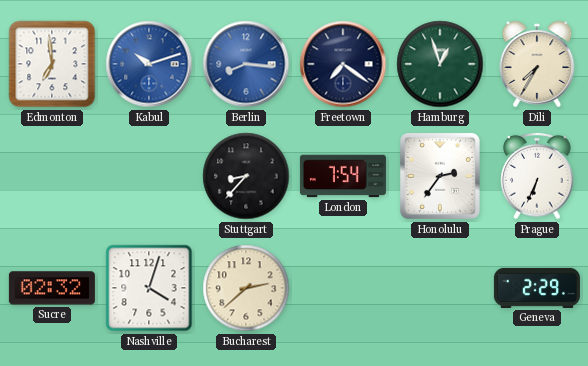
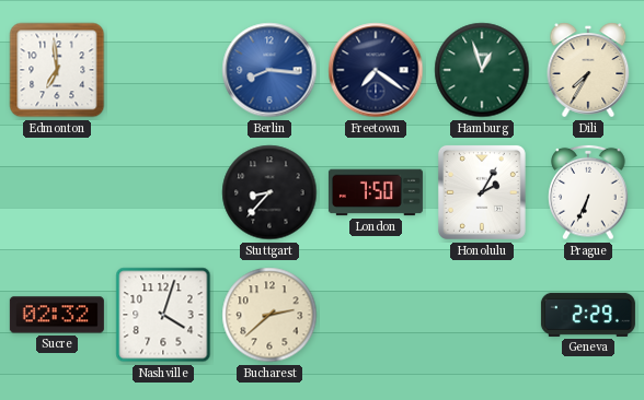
Kabul: 10:12 -> none (149, 64)
London: 7:54 -> 7:50 (376, 192)
Honolulu: 2:36 -> 2:05 (482, 192)
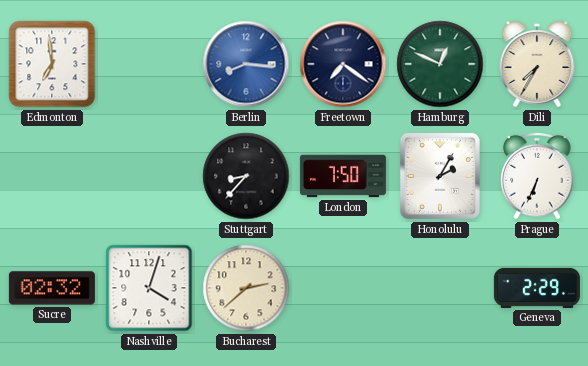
Hamburg: 12:57 -> 12:49 (440, 64)
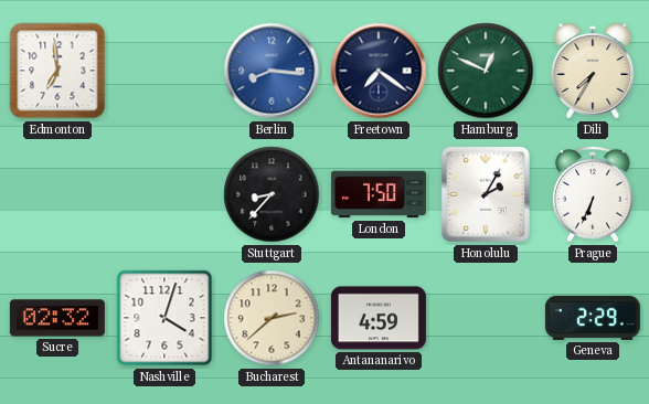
Antananarivo: none -> 4:59 (379, 318)
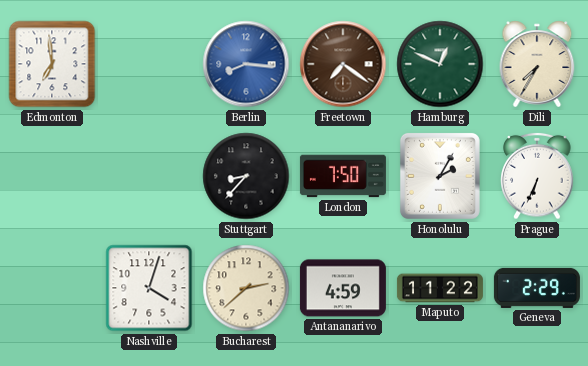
Freetown dial: navy -> brown (343, 64)
Sucre: 02:32 -> none (57, 318)
Maputo: none -> 11:22 (440, 288)
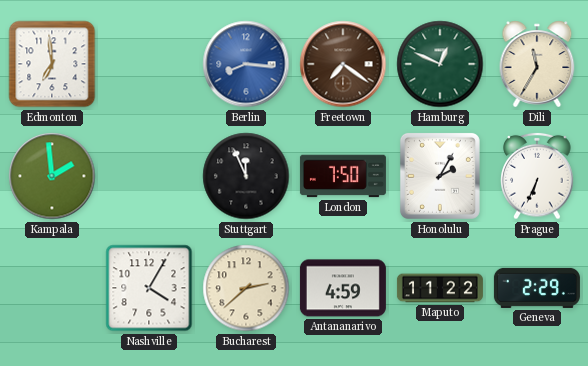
Dili: 7:35 -> 11:35 (537, 64)
Kampala: none -> 1:59 (52, 176)
Stuttgart: 8:37 -> 11:56 (246, 176)
Nashville: 4:03 -> 4:05 (149, 288)
